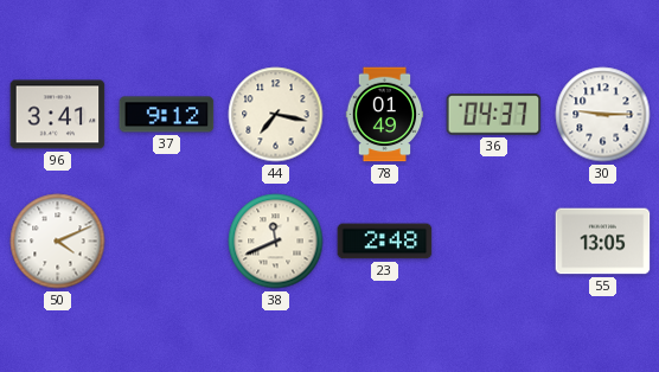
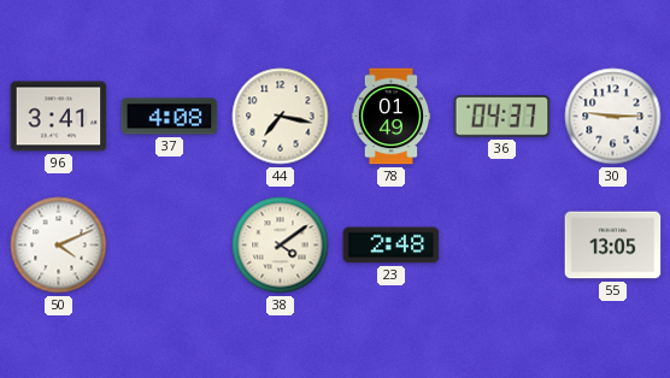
37: 9:12 -> 4:08 (170, 117)
38: 11:41 -> 4:09 (281, 246)
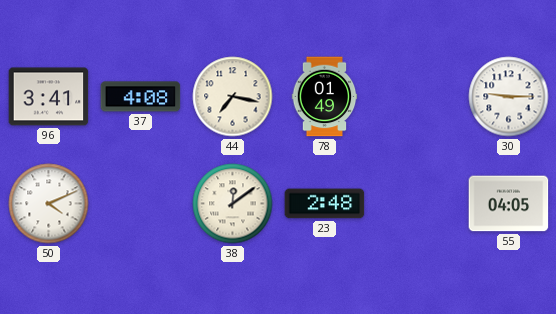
36: 04:37 -> none (502, 117)
38: 4:09 -> 12:09 (233, 204)
55: 13:05 -> 04:05 (509, 204)
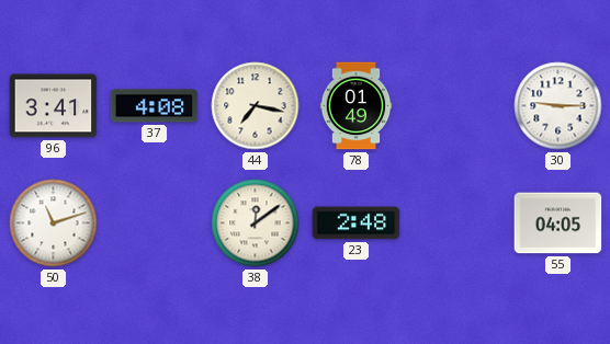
50: 4:11 -> 11:12 (54, 223)
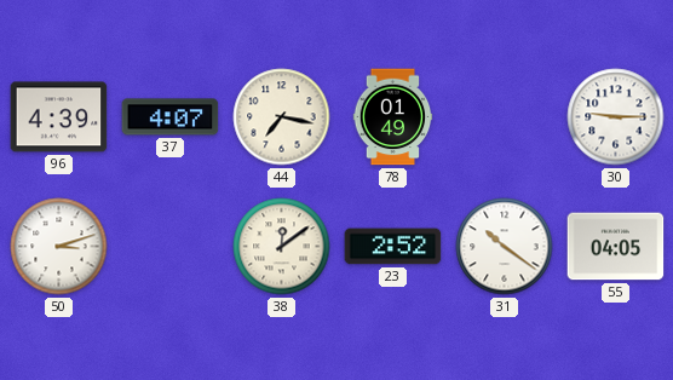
96: 3:41 -> 4:39 (59, 117)
37: 4:08 -> 4:07 (171, 117)
50: 11:12 -> 3:12 (59, 247)
23: 2:48 -> 2:52 (393, 247)
31: none -> 10:21 (505, 247)
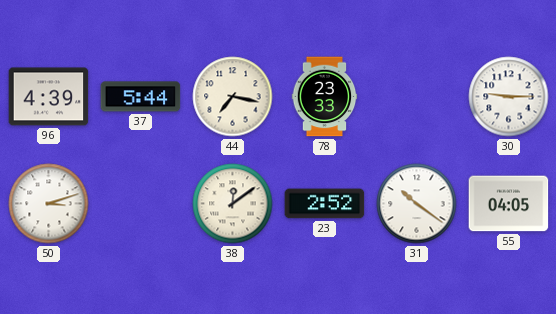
37: 4:07 -> 5:44 (141, 97)
78: 01:49 -> 23:33 (325, 97)
